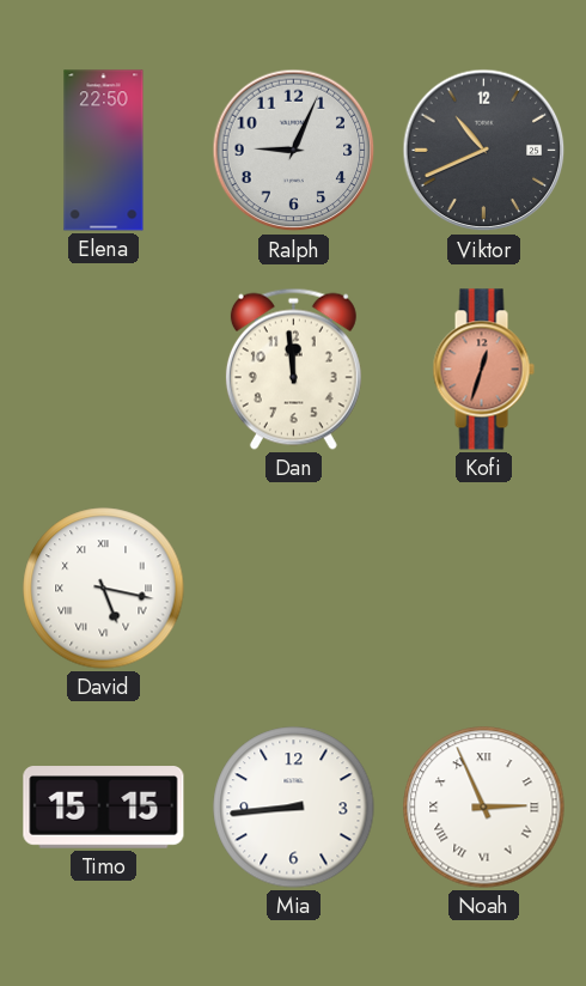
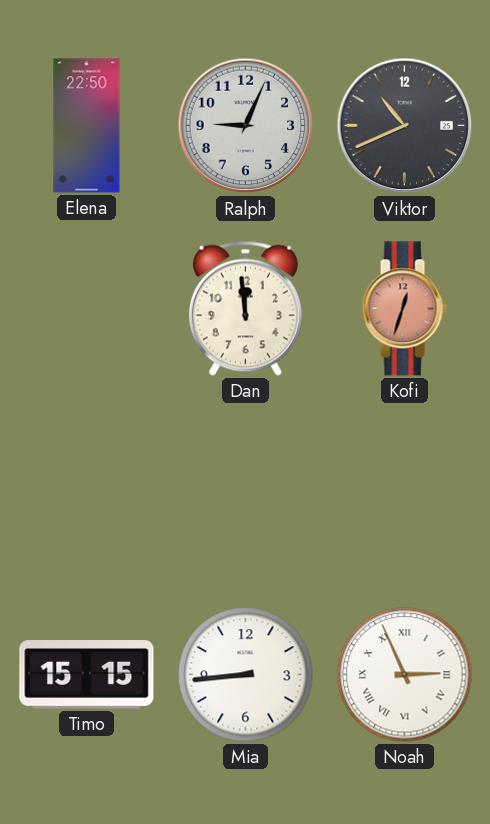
David: 5:17 -> none (104, 589)
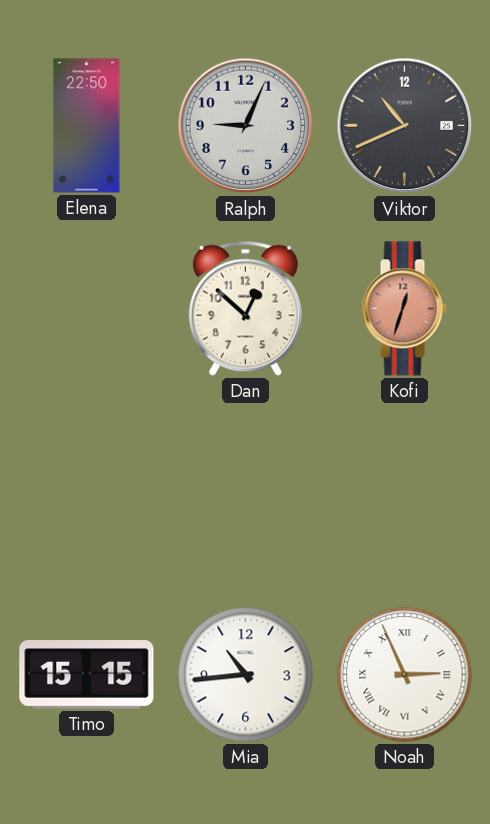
Dan: 11:59 -> 12:52 (245, 308)
Mia: 8:44 -> 10:44 (246, 675)
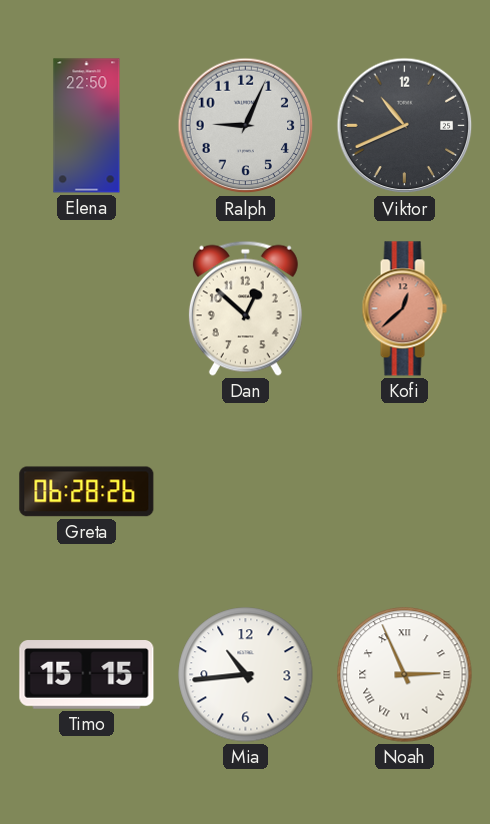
Kofi: 12:33 -> 12:38 (404, 309)
Greta: none -> 06:28 (87, 492)
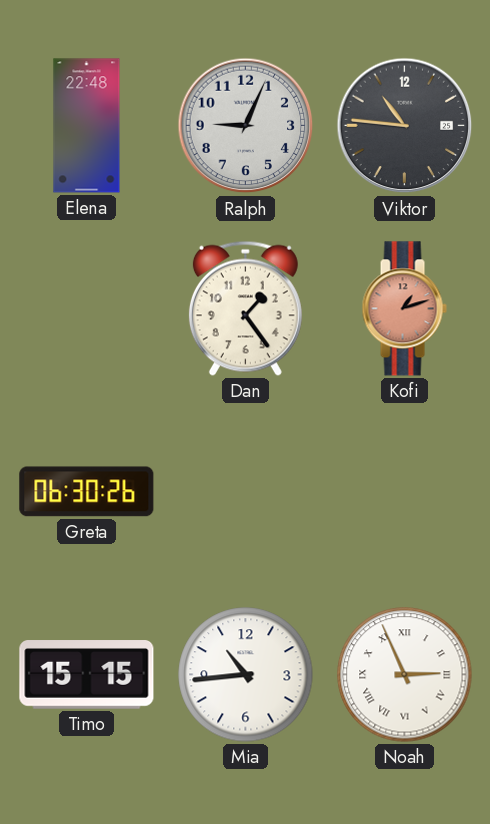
Elena: 22:50 -> 22:48 (87, 126)
Viktor: 10:41 -> 10:46 (405, 126)
Dan: 12:52 -> 1:24 (245, 308)
Kofi: 12:38 -> 1:12 (404, 309)
Greta: 06:28 -> 06:30 (87, 492)
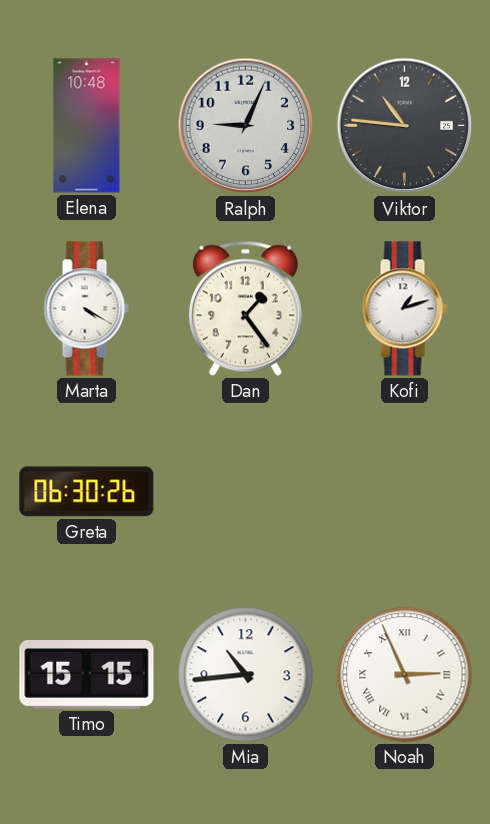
Elena: 22:48 -> 10:48 (87, 126)
Marta: none -> 4:20 (86, 309)
Kofi dial: salmon -> white (404, 309)
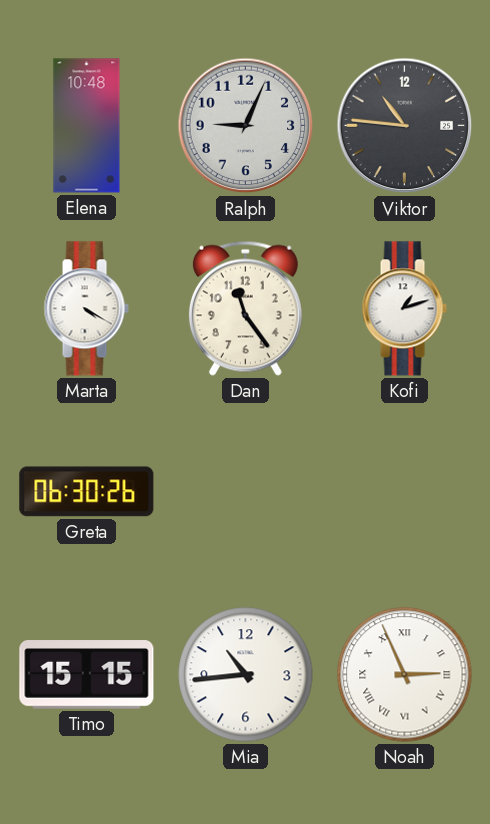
Dan: 1:24 -> 11:24 (245, 308)
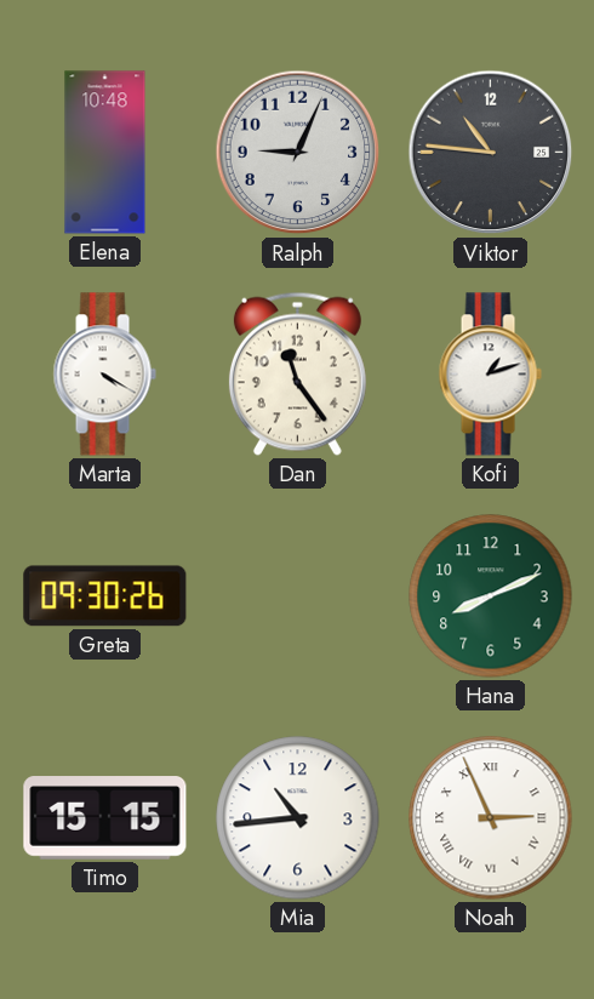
Greta: 06:30 -> 09:30 (105, 596)
Hana: none -> 8:11 (491, 596)
